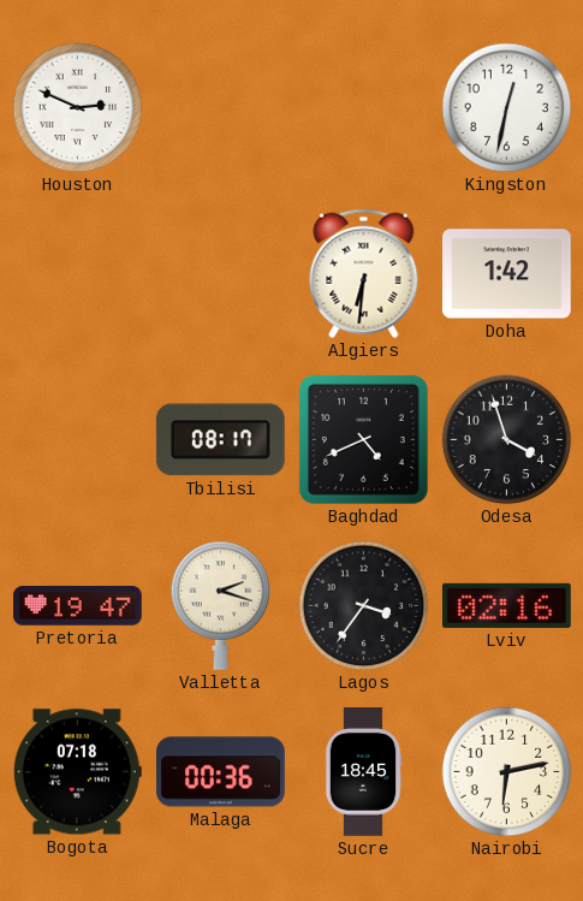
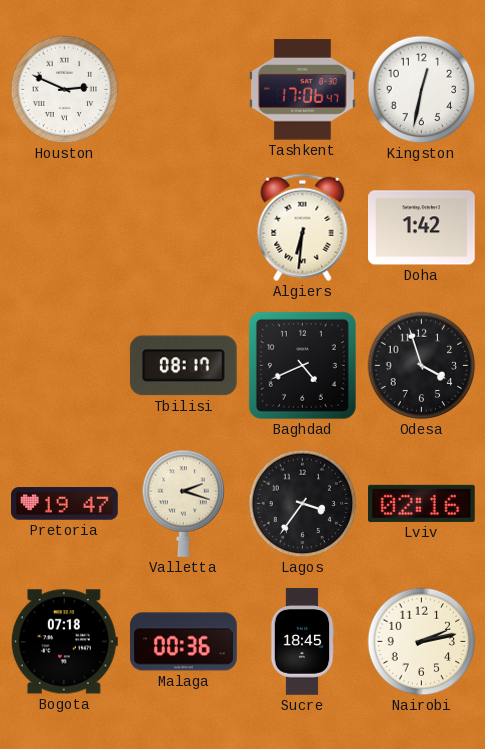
Tashkent: none -> 17:06 (303, 90)
Nairobi: 6:13 -> 2:13 (422, 642)
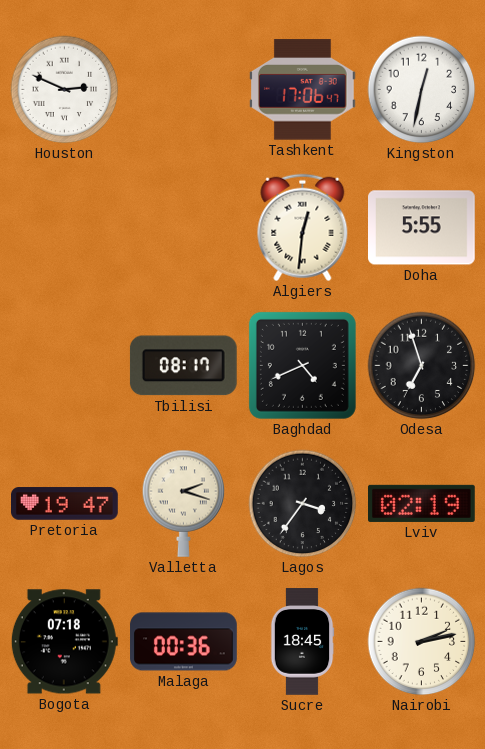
Algiers: 6:31 -> 12:31 (303, 228)
Doha: 1:42 -> 5:55 (422, 228)
Odesa: 3:57 -> 6:57 (422, 366)
Lviv: 02:16 -> 02:19 (422, 503)
